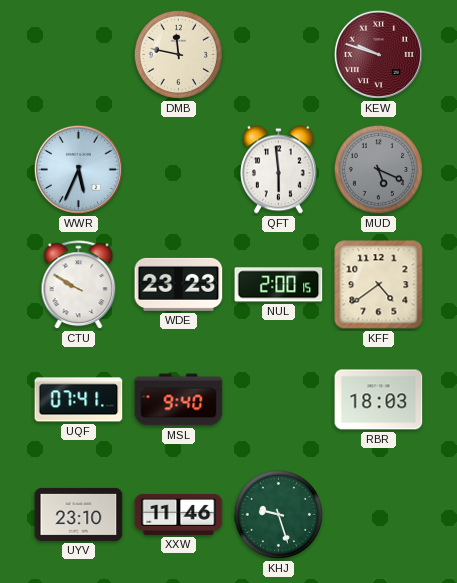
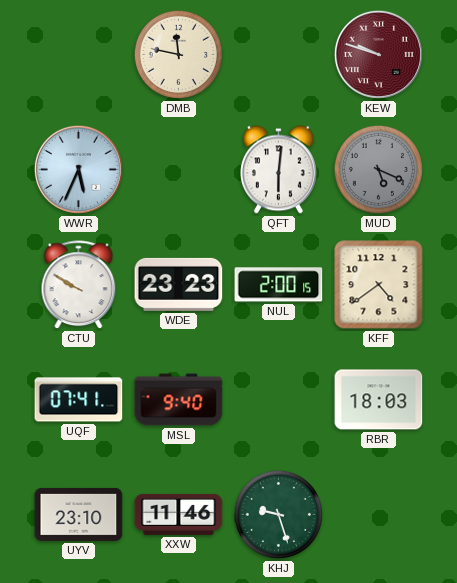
QFT: 5:59 -> 6:01 (278, 170)
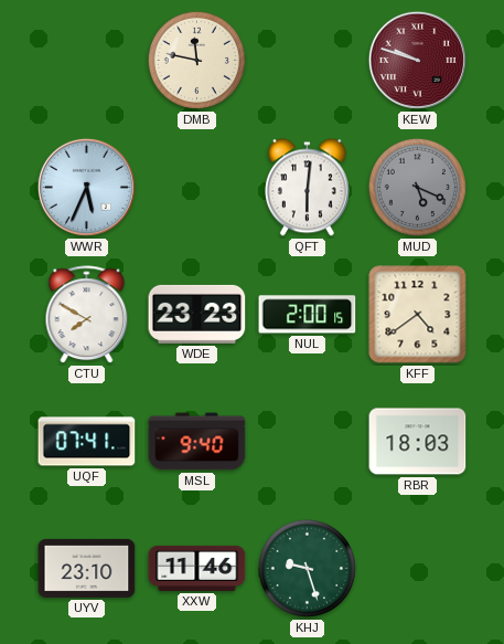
CTU: 9:50 -> 7:50 (87, 315)
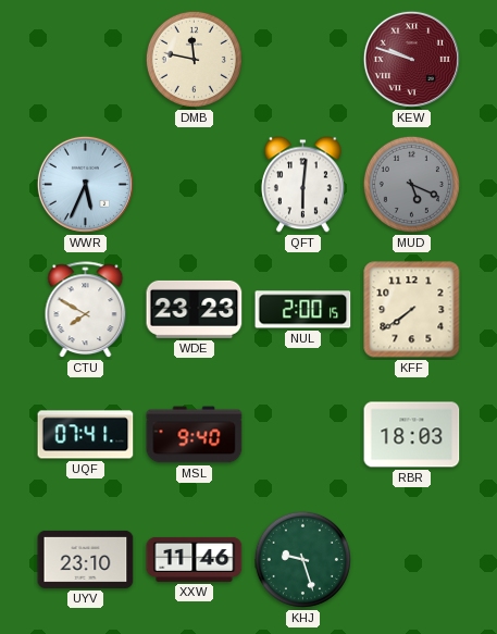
KFF: 4:39 -> 7:39 (412, 310)
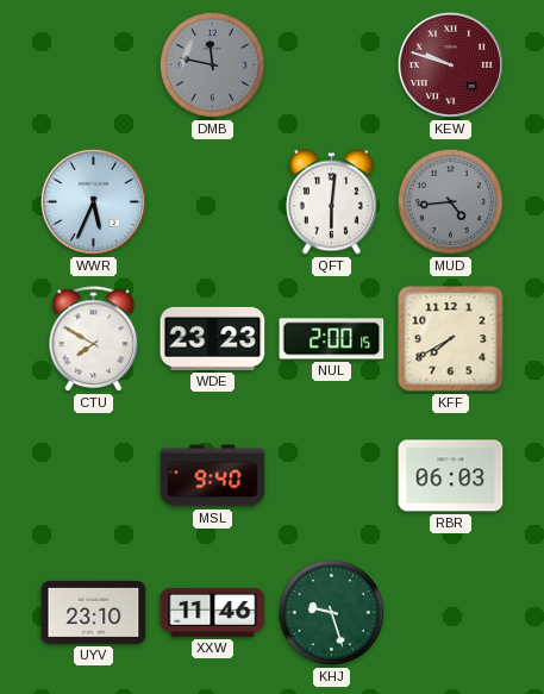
DMB dial: cream -> grey (212, 64)
MUD: 5:19 -> 4:44 (450, 201)
KFF: 7:39 -> 7:40 (451, 339)
UQF: 07:41 -> none (86, 435)
RBR: 18:03 -> 06:03 (451, 476)
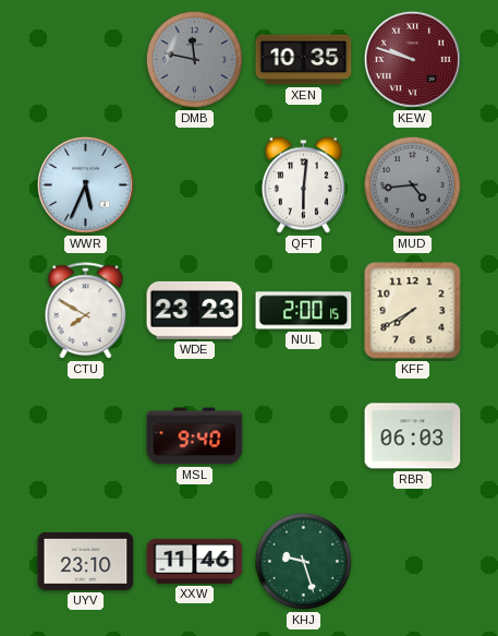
XEN: none -> 10:35 (304, 60)
